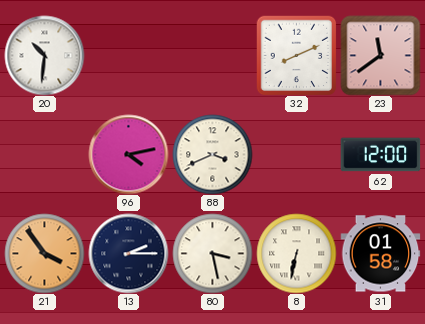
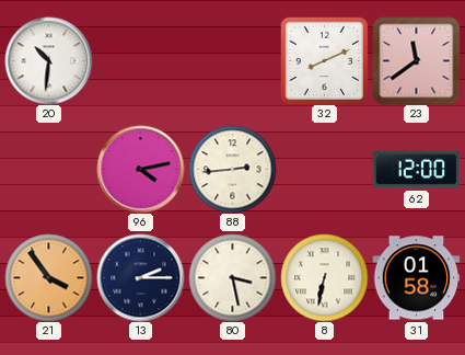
88: 3:41 -> 2:44 (232, 169)
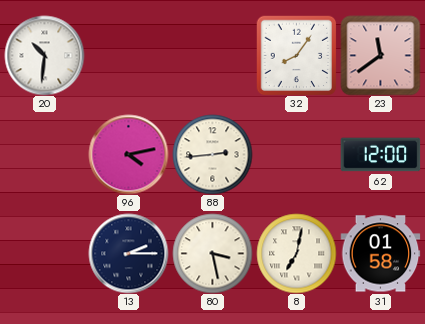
32: 8:11 -> 8:06 (296, 55)
21: 3:54 -> none (48, 277)
8: 6:32 -> 7:02 (296, 253)
